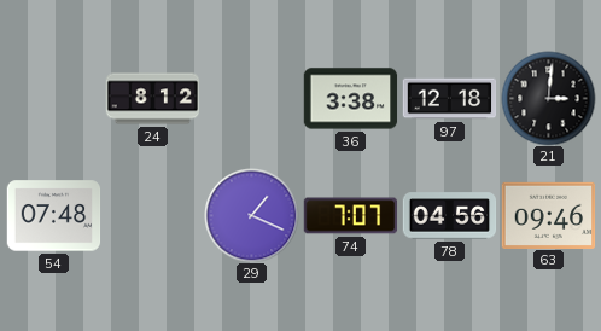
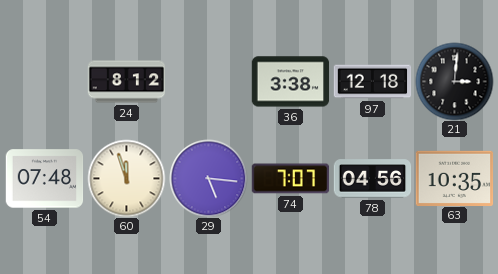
60: none -> 11:57 (126, 178)
29: 1:19 -> 5:16 (208, 178)
63: 09:46 -> 10:35 (454, 178)
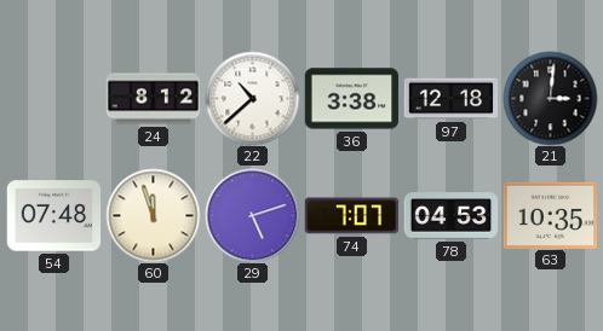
22: none -> 10:38 (252, 98)
29: 5:16 -> 5:12 (252, 215)
78: 04:56 -> 04:53 (450, 216)
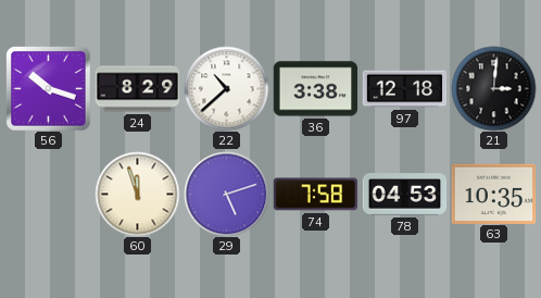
56: none -> 10:18 (48, 88)
24: 8:12 -> 8:29 (137, 89)
54: 07:48 -> none (53, 216)
74: 7:07 -> 7:58 (315, 195)
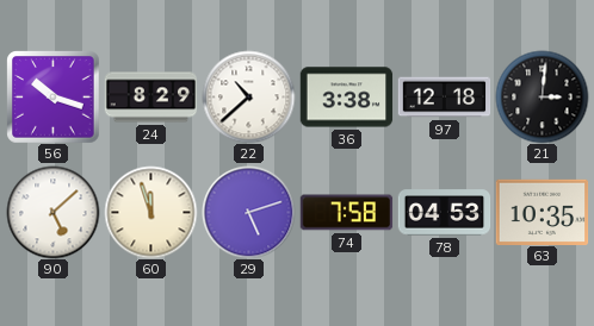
90: none -> 5:08 (52, 212)
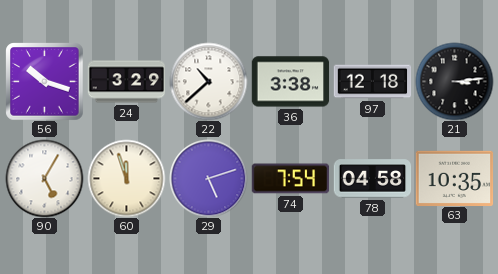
24: 8:29 -> 3:29 (126, 82)
21: 3:01 -> 3:14 (454, 81)
90: 5:08 -> 5:05 (44, 178)
74: 7:58 -> 7:54 (290, 179)
78: 04:53 -> 04:58 (372, 179)
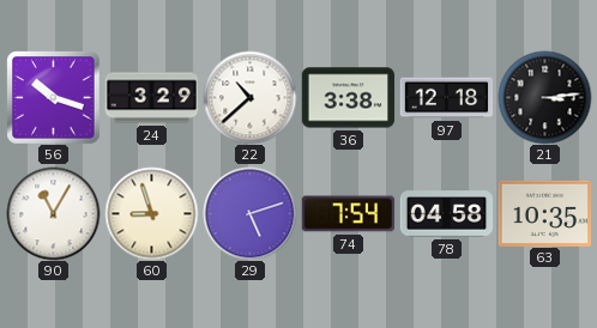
90: 5:05 -> 11:05 (53, 213)
60: 11:57 -> 8:57 (151, 213)
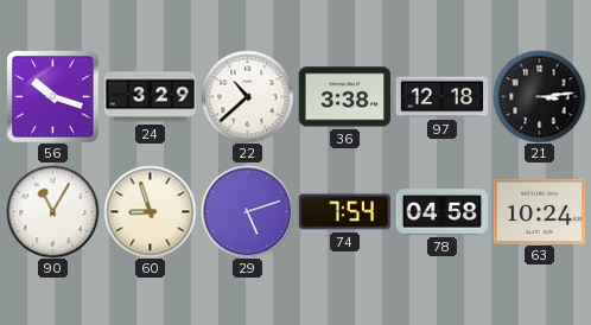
63: 10:35 -> 10:24 (539, 211)
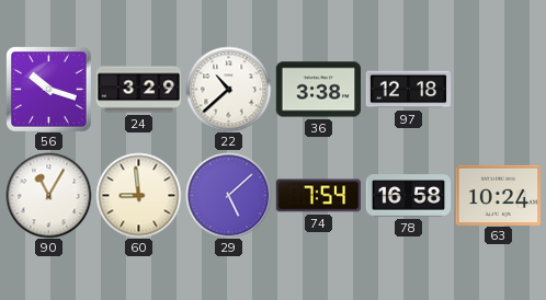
21: 3:14 -> none (539, 96)
60: 8:57 -> 8:59 (138, 195)
29: 5:12 -> 5:08 (228, 195)
78: 04:58 -> 16:58 (408, 196)
